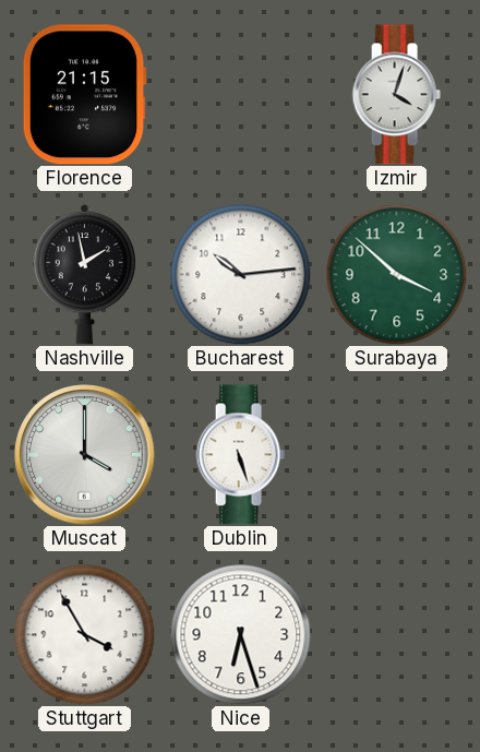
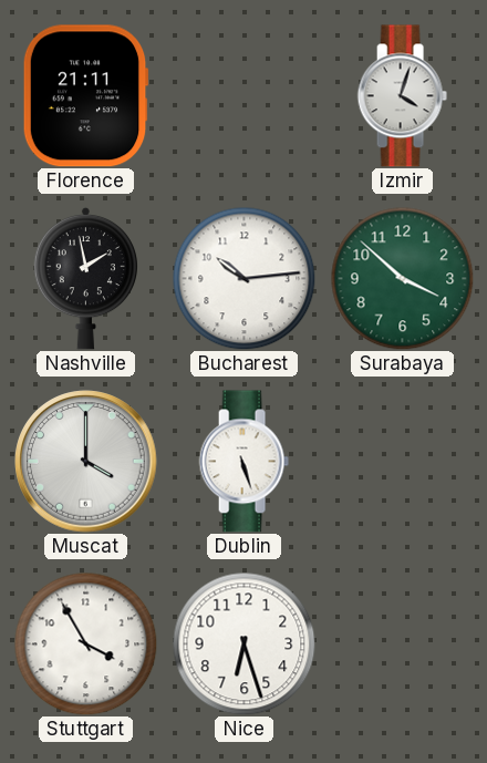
Florence: 21:15 -> 21:11 (85, 96)
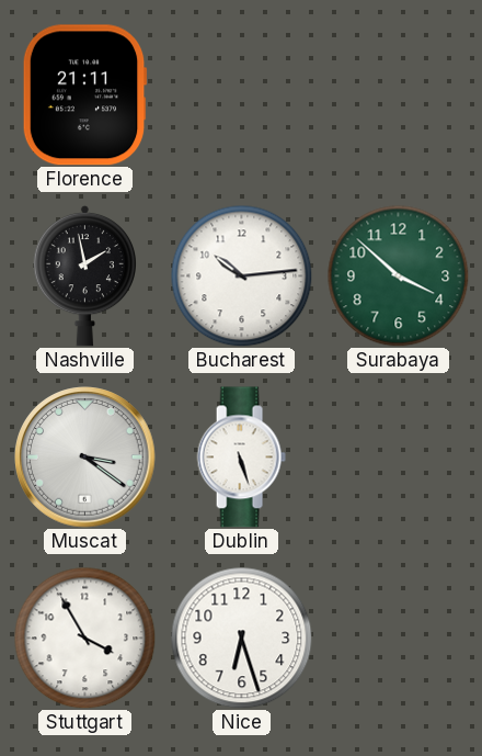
Izmir: 4:03 -> none (402, 96)
Muscat: 4:00 -> 3:21 (85, 458)
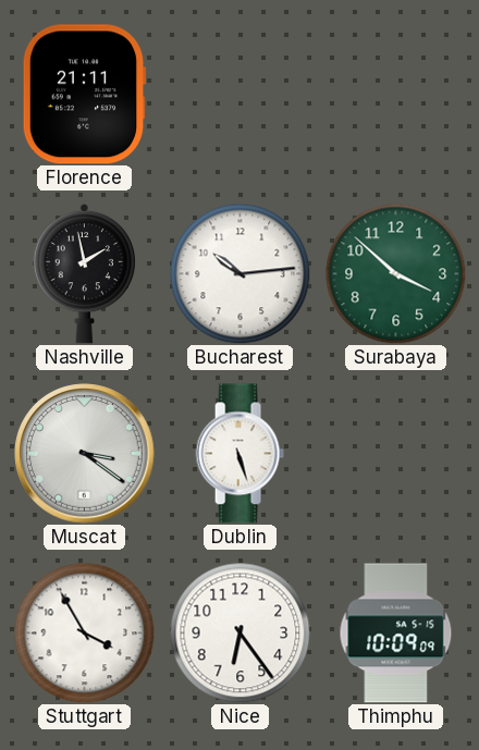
Nice: 6:27 -> 6:24 (239, 632)
Thimphu: none -> 10:09 (396, 634)
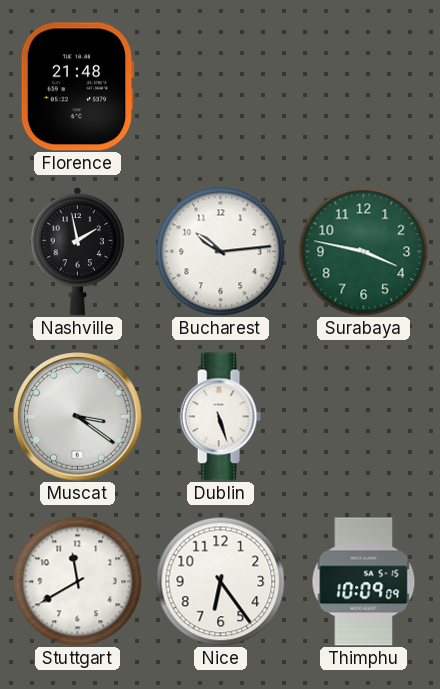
Florence: 21:11 -> 21:48 (77, 87)
Surabaya: 3:52 -> 3:47 (363, 251)
Stuttgart: 3:55 -> 11:40 (77, 581)
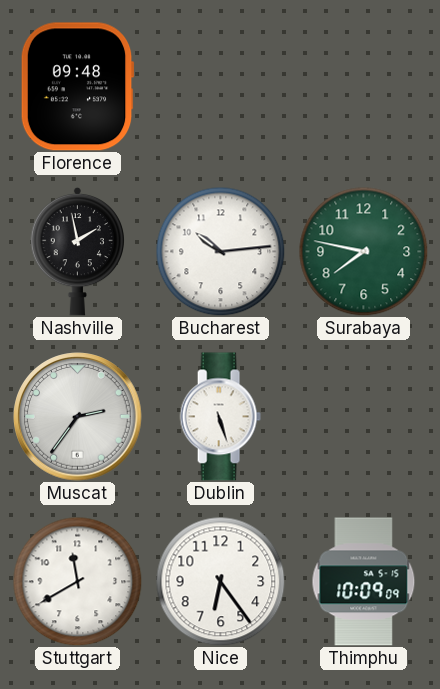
Florence: 21:48 -> 09:48 (77, 87)
Surabaya: 3:47 -> 7:47 (363, 251)
Muscat: 3:21 -> 2:36 (78, 417)
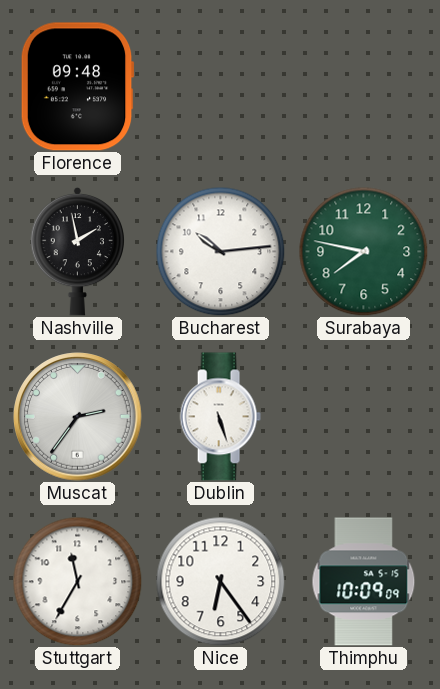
Stuttgart: 11:40 -> 11:35 (77, 581)
